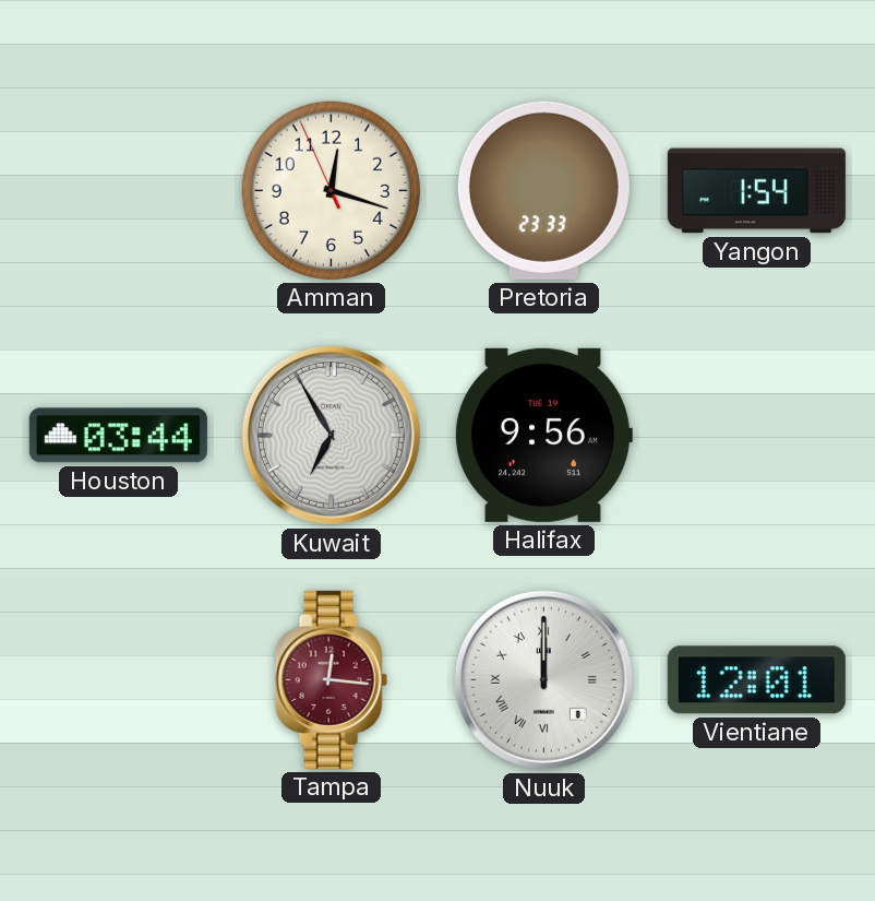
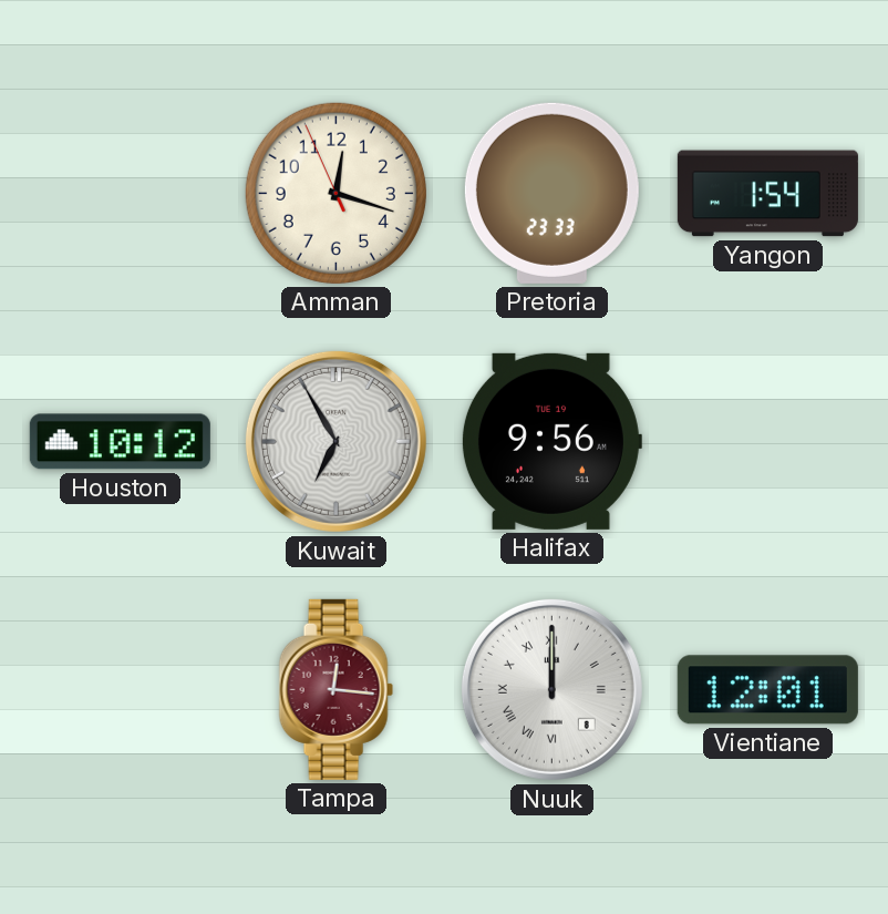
Houston: 03:44 -> 10:12 (120, 442)
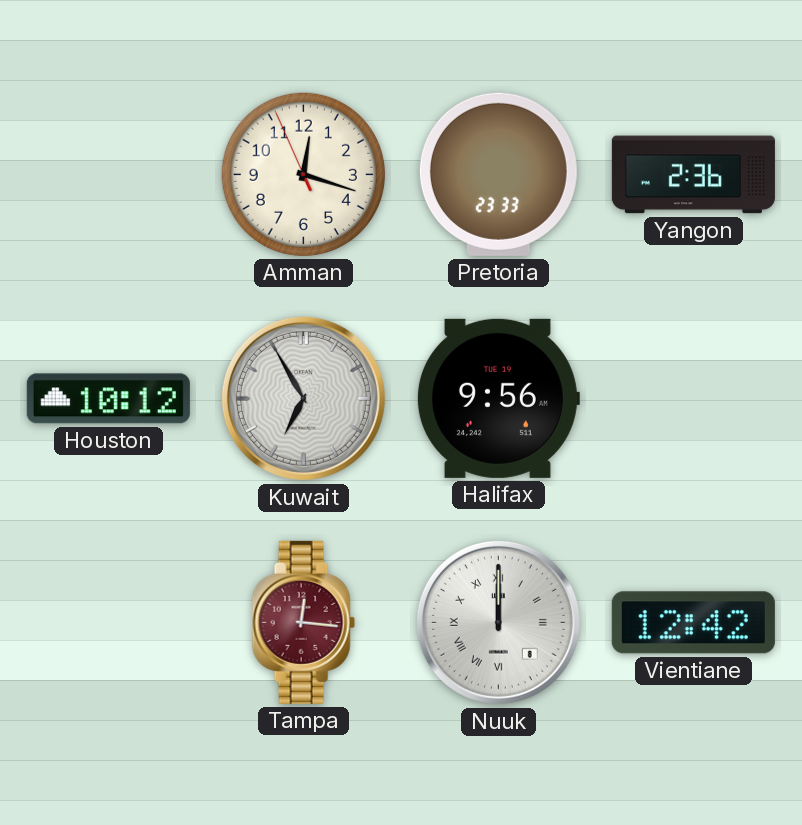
Yangon: 1:54 -> 2:36 (693, 175)
Vientiane: 12:01 -> 12:42 (693, 623)
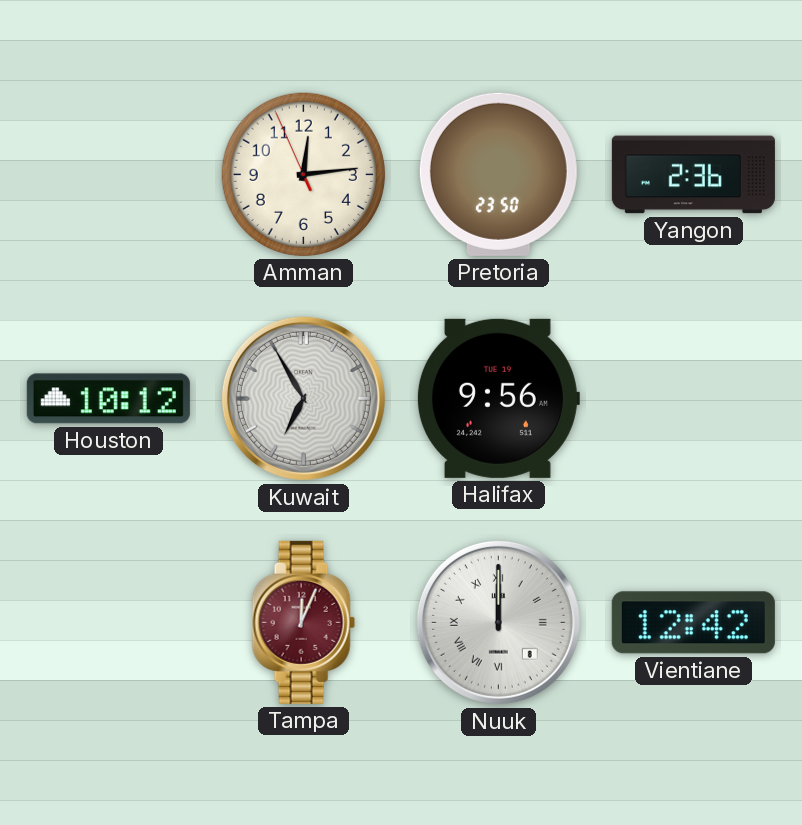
Amman: 12:17 -> 12:13 (303, 174)
Pretoria: 23:33 -> 23:50 (498, 174)
Tampa: 12:16 -> 12:04 (303, 622)
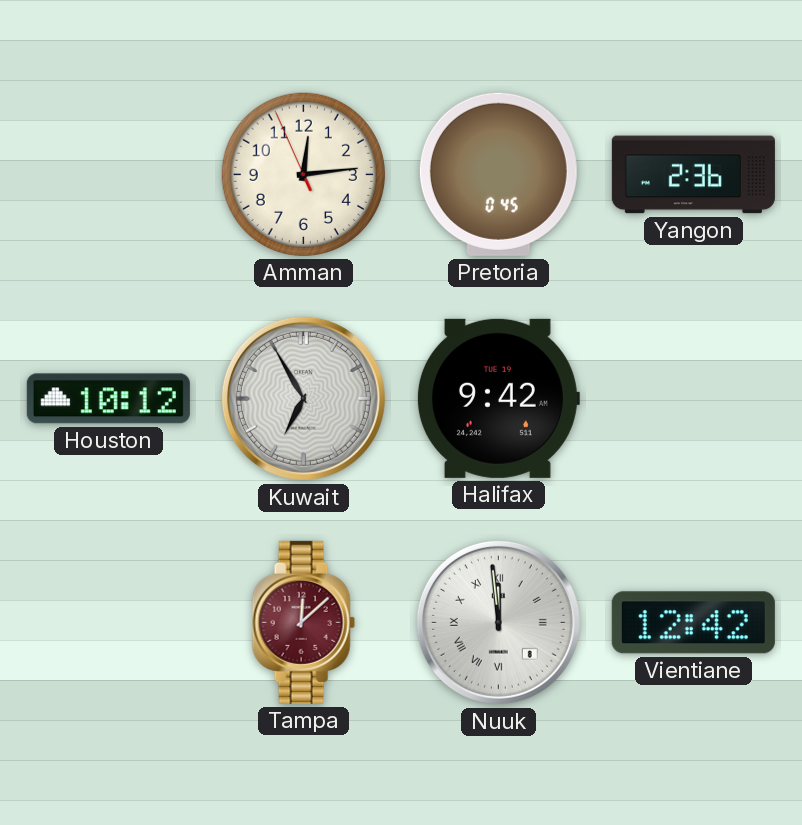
Pretoria: 23:50 -> 0:45 (498, 174)
Halifax: 9:56 -> 9:42 (498, 398)
Tampa: 12:04 -> 12:08 (303, 622)
Nuuk: 12:00 -> 11:59 (498, 622)
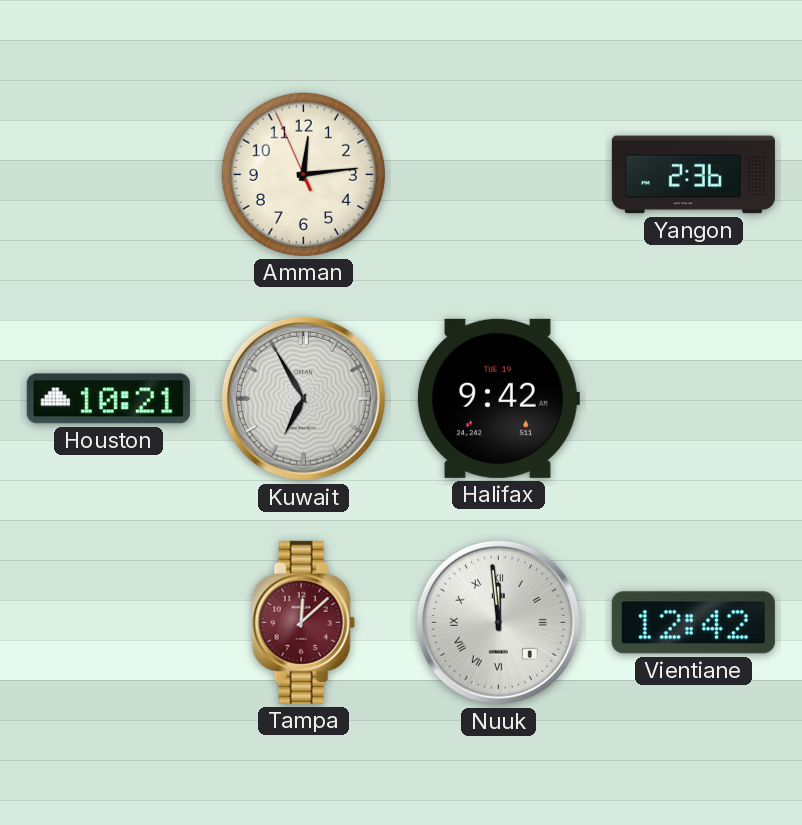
Pretoria: 0:45 -> none (498, 174)
Houston: 10:12 -> 10:21 (108, 399)
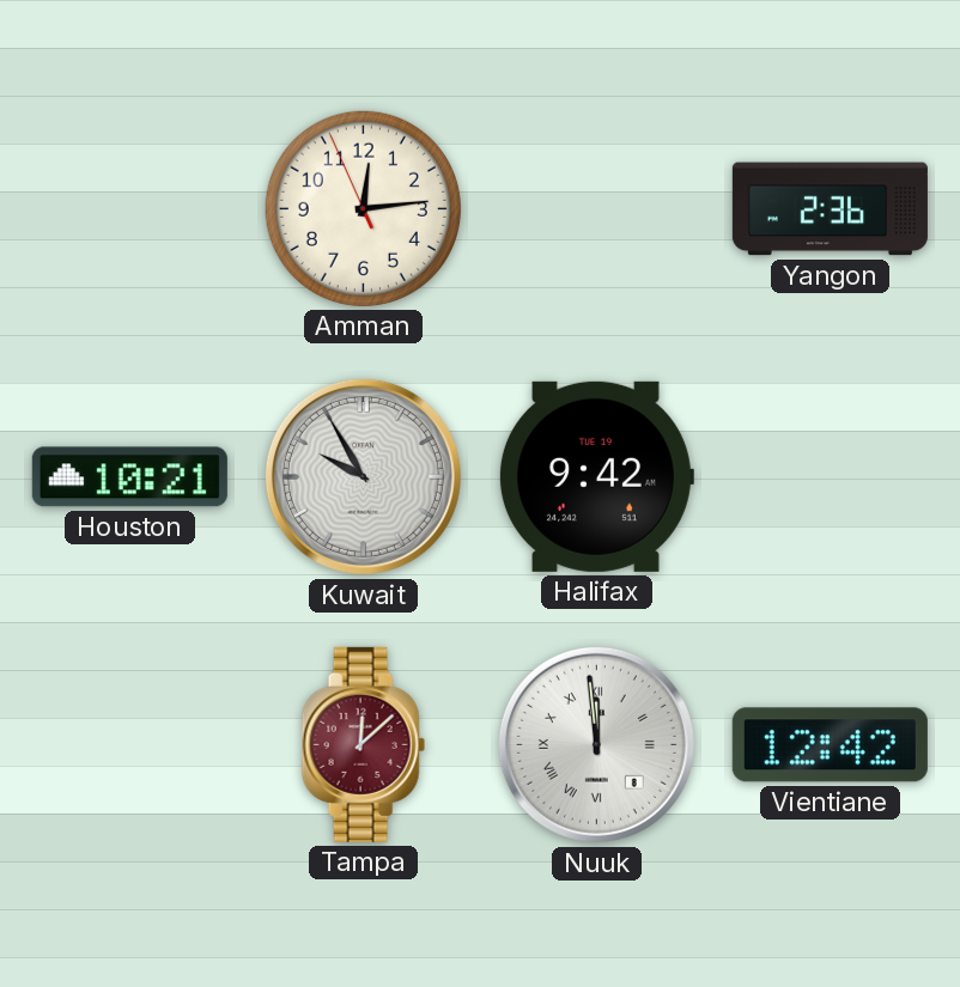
Kuwait: 6:55 -> 9:55 (363, 476)
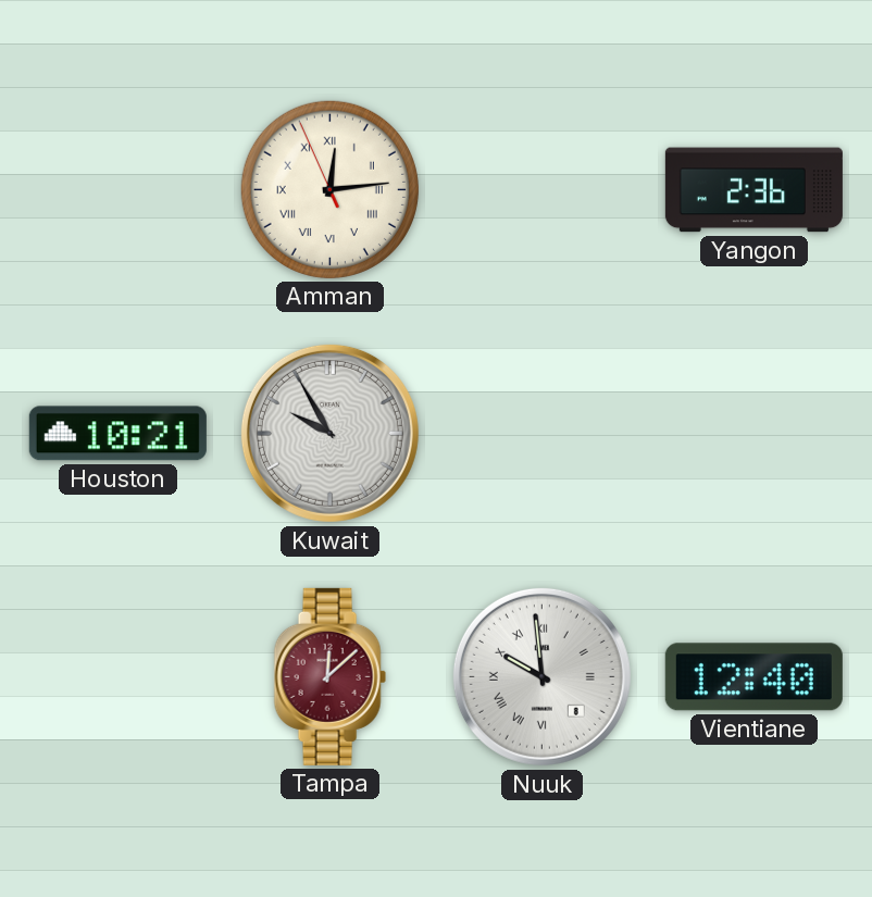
Amman numerals: Arabic -> Roman (329, 189)
Halifax: 9:42 -> none (596, 476)
Nuuk: 11:59 -> 9:59 (541, 676)
Vientiane: 12:42 -> 12:40 (753, 677)
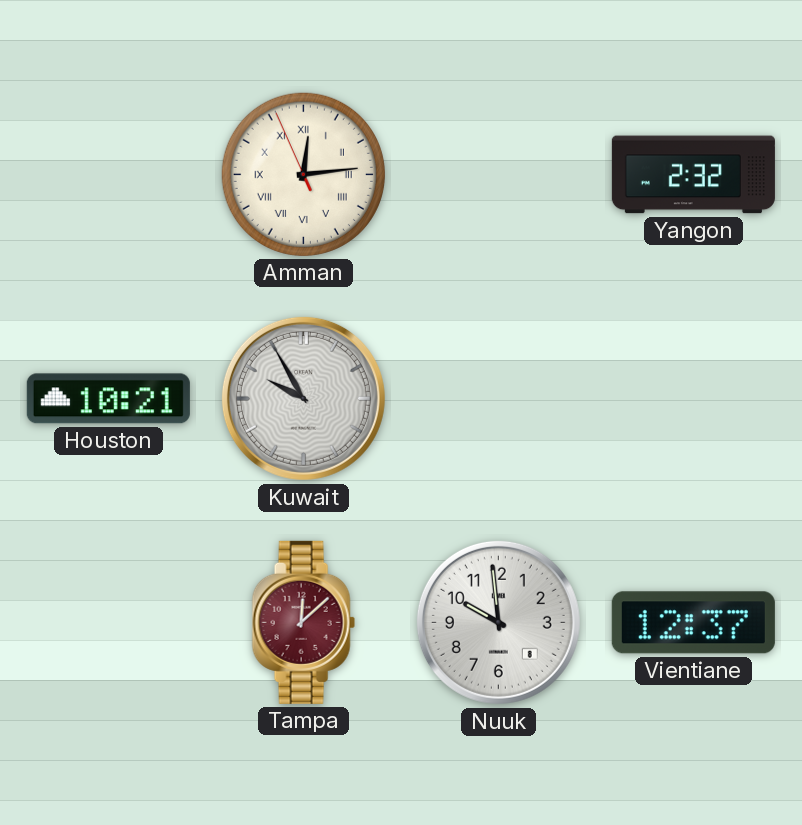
Yangon: 2:36 -> 2:32 (693, 175)
Nuuk numerals: Roman -> Arabic (498, 622)
Vientiane: 12:40 -> 12:37 (693, 623)
